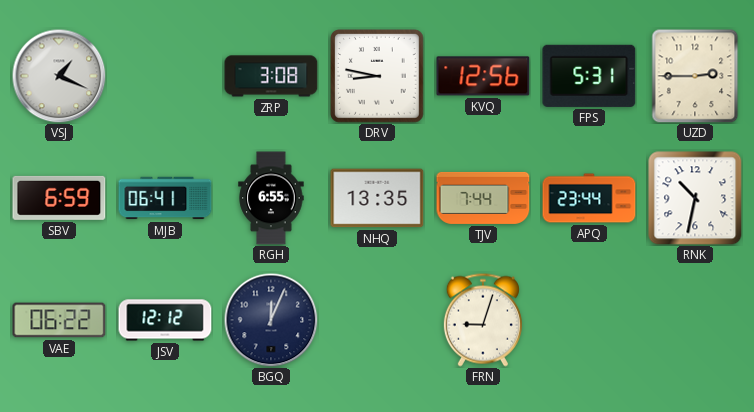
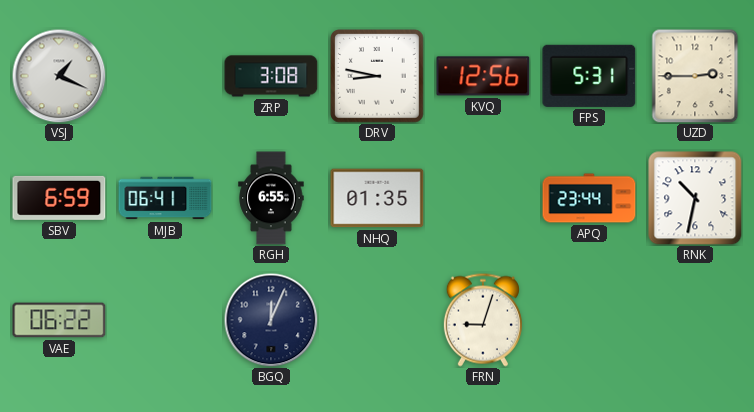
NHQ: 13:35 -> 01:35 (377, 198)
TJV: 7:44 -> none (483, 198)
JSV: 12:12 -> none (165, 320)
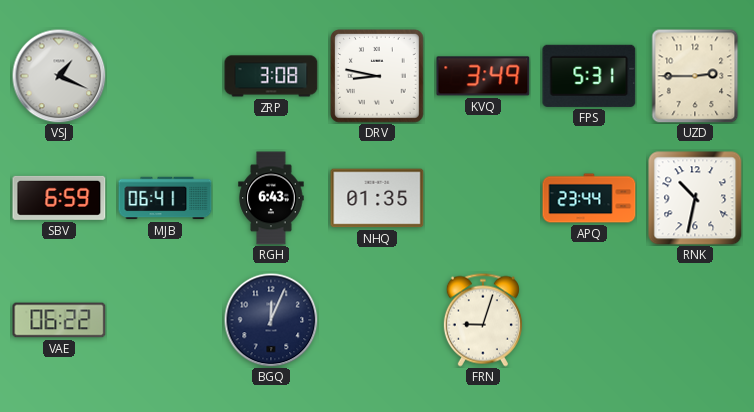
KVQ: 12:56 -> 3:49 (483, 76)
RGH: 6:55 -> 6:43 (271, 198)
